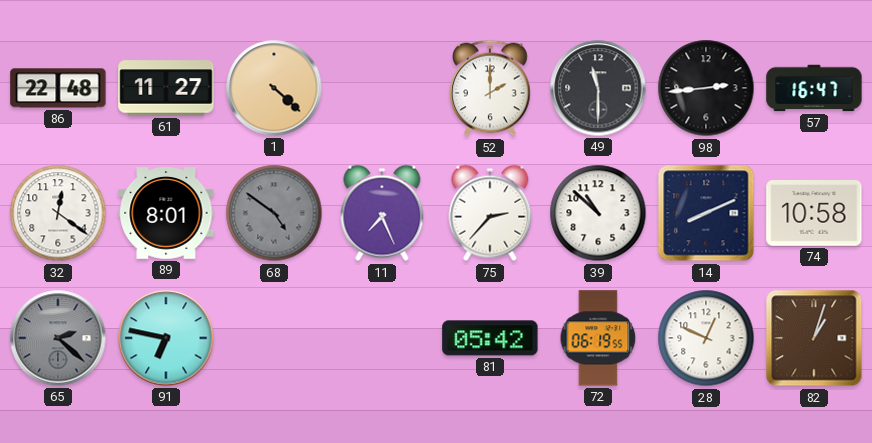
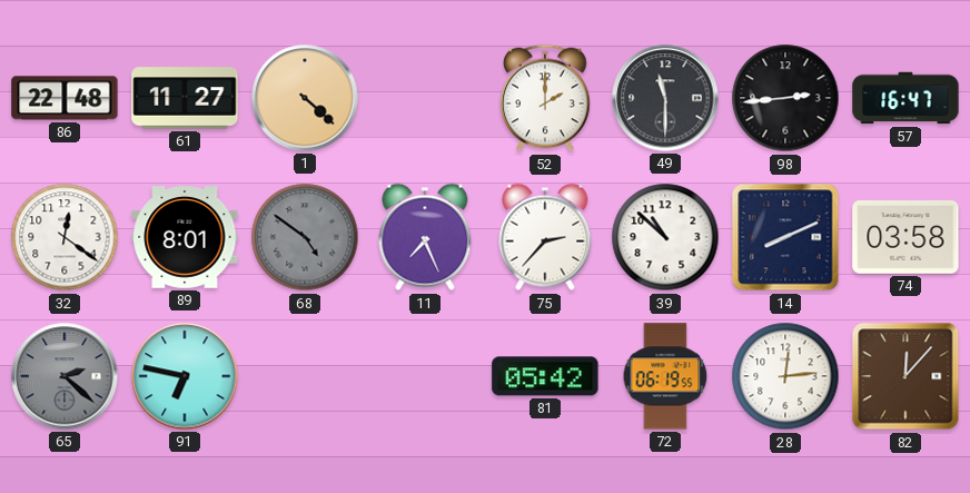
74: 10:58 -> 03:58 (905, 238)
28: 12:49 -> 12:14 (785, 376)
82: 1:03 -> 12:07 (905, 376)
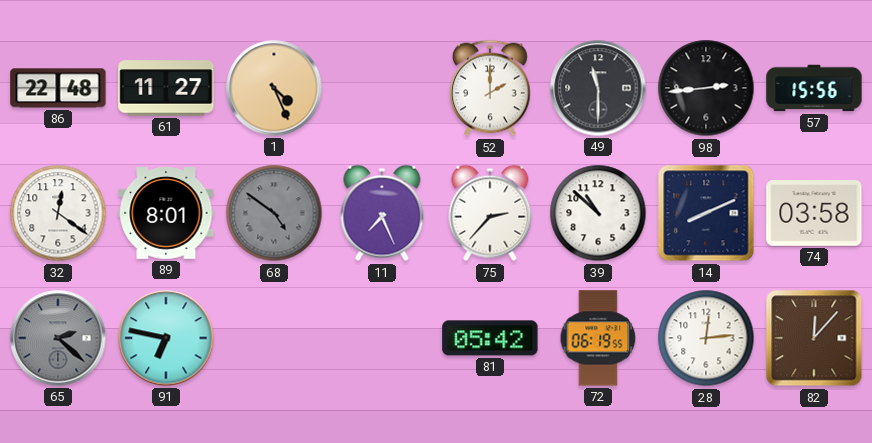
1: 4:22 -> 4:26 (274, 88)
57: 16:47 -> 15:56 (814, 88)
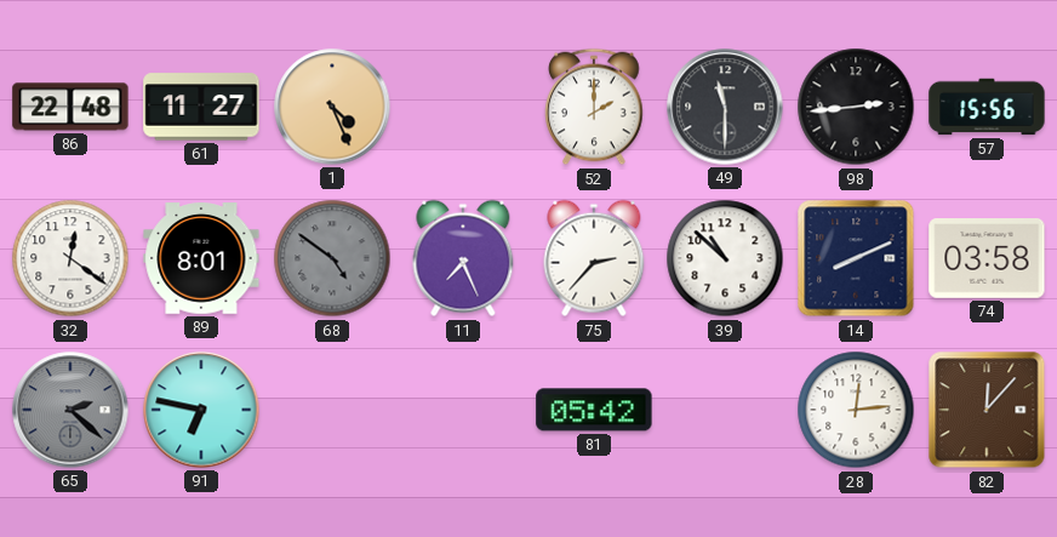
72: 06:19 -> none (598, 338)
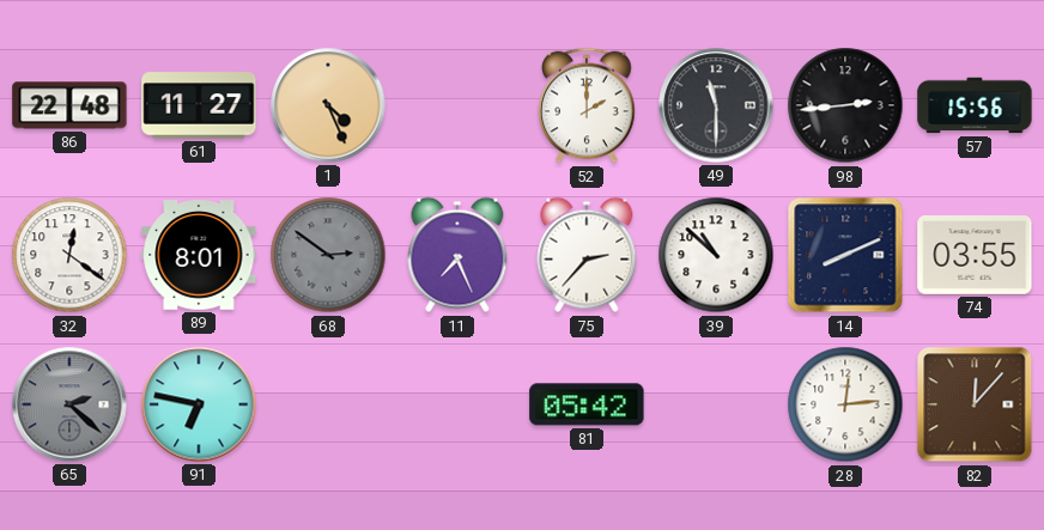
68: 4:51 -> 2:51 (328, 255)
74: 03:58 -> 03:55 (975, 256)
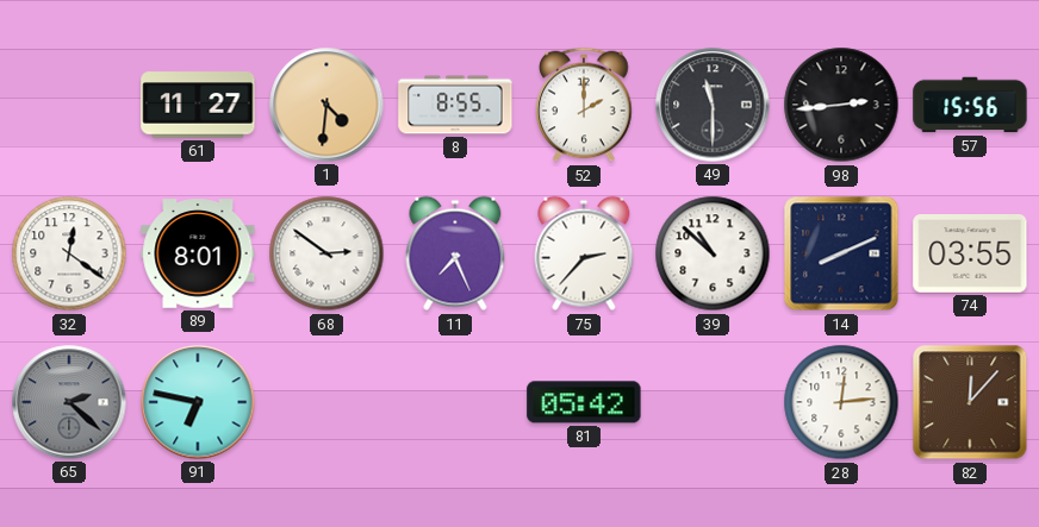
86: 22:48 -> none (69, 105)
1: 4:26 -> 4:31 (326, 105)
8: none -> 8:55 (455, 105)
68 dial: grey -> white (326, 253)
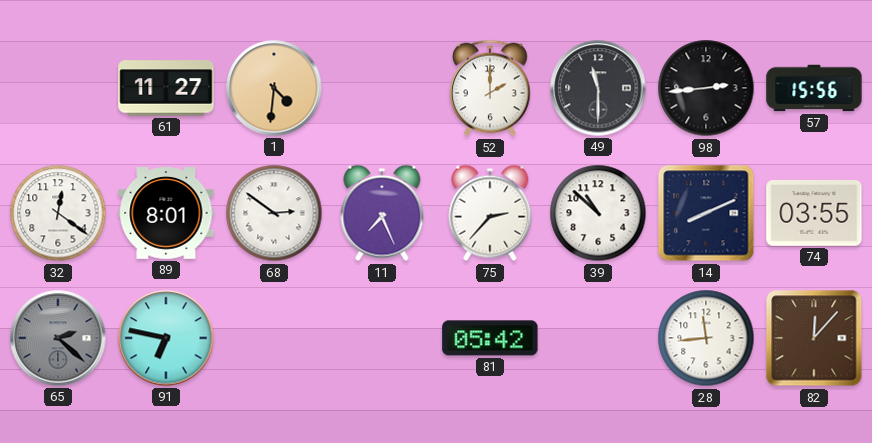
8: 8:55 -> none (455, 105)
28: 12:14 -> 11:44 (706, 338)
